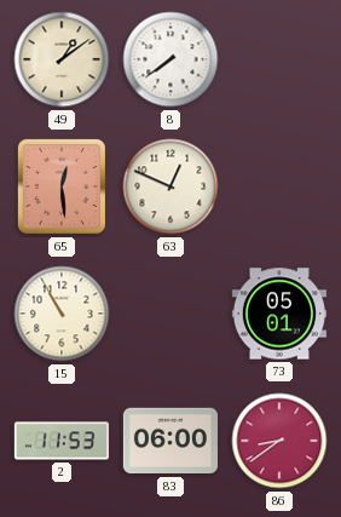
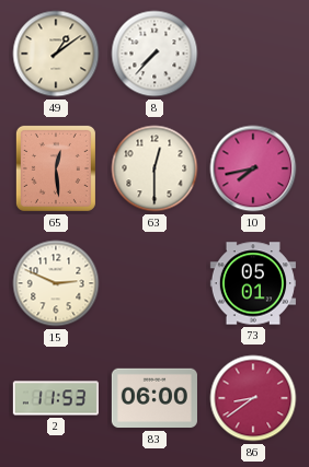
8: 7:39 -> 7:37 (154, 54)
63: 12:49 -> 12:30 (154, 168)
10: none -> 7:43 (253, 168)
15: 10:55 -> 2:49 (56, 283)
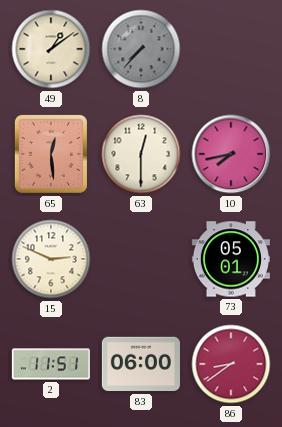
8 dial: white -> grey (141, 49)
2: 11:53 -> 11:51 (51, 364)
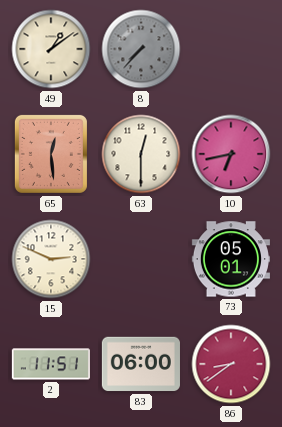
10: 7:43 -> 6:43 (231, 154)
